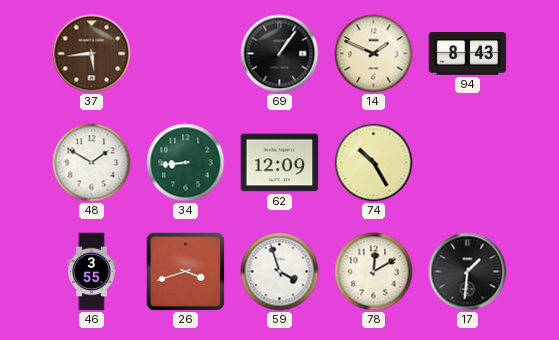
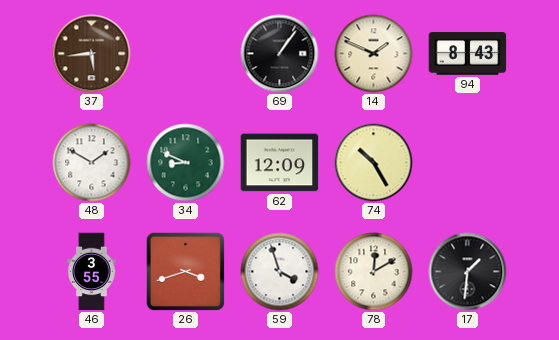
34: 8:44 -> 8:49 (186, 163)
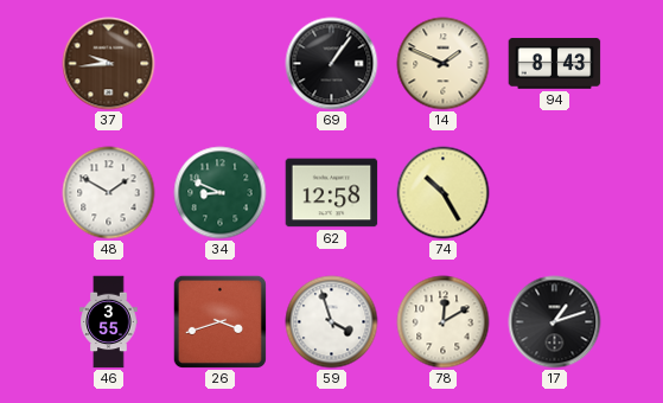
37: 5:44 -> 9:44 (109, 64)
62: 12:09 -> 12:58 (332, 193)
17: 1:31 -> 1:12 (555, 322)
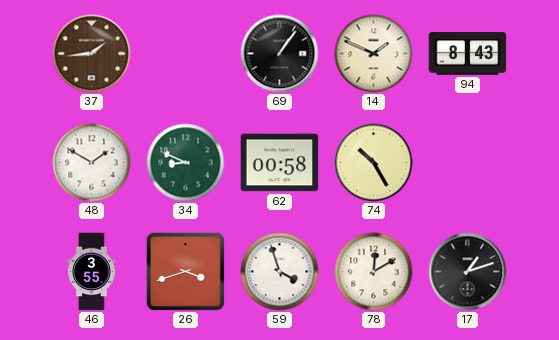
37: 9:44 -> 1:44 (92, 54)
62: 12:58 -> 00:58 (280, 163)
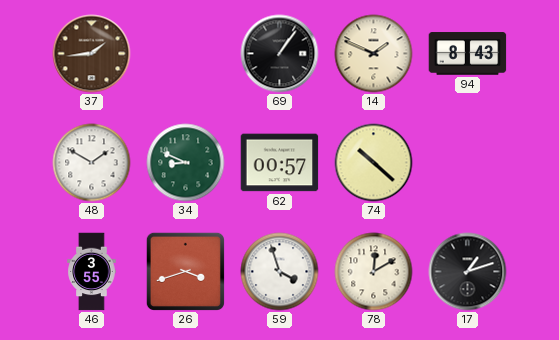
62: 00:58 -> 00:57 (280, 163)
74: 10:25 -> 10:22 (374, 163)
